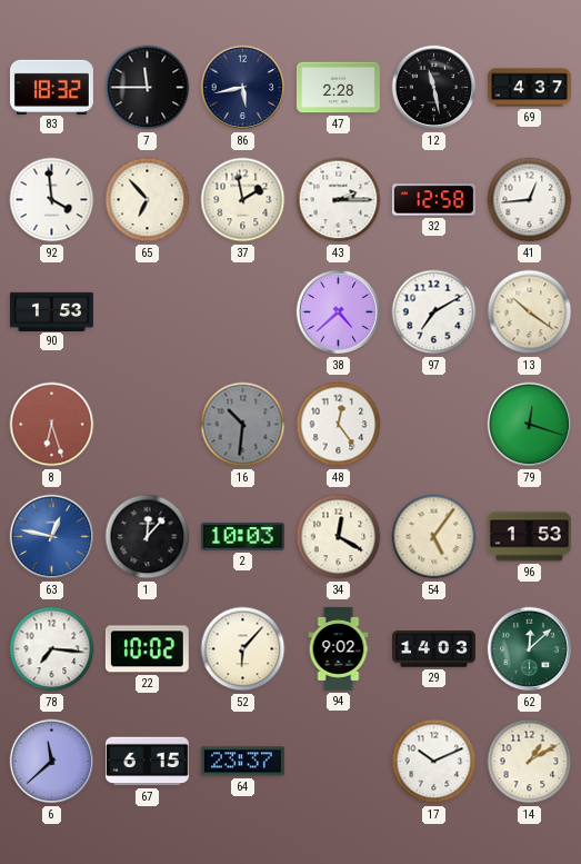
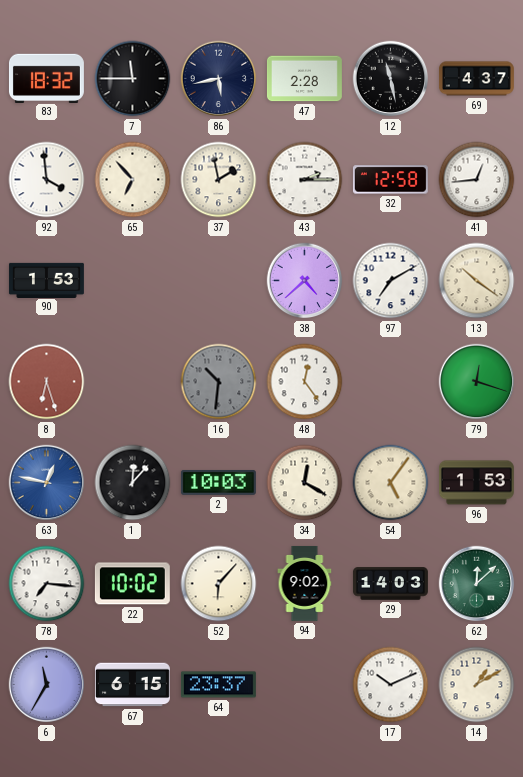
6: 11:38 -> 11:35 (47, 685)
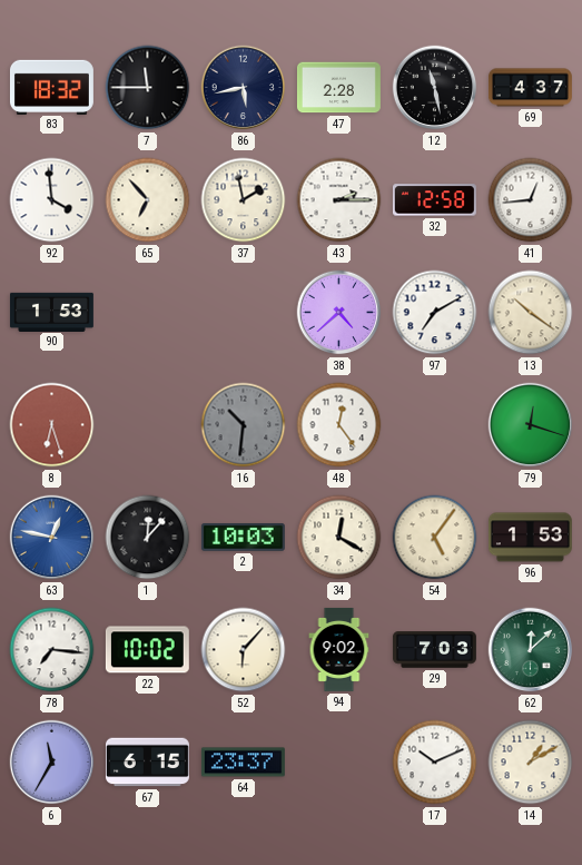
29: 14:03 -> 7:03 (434, 650)
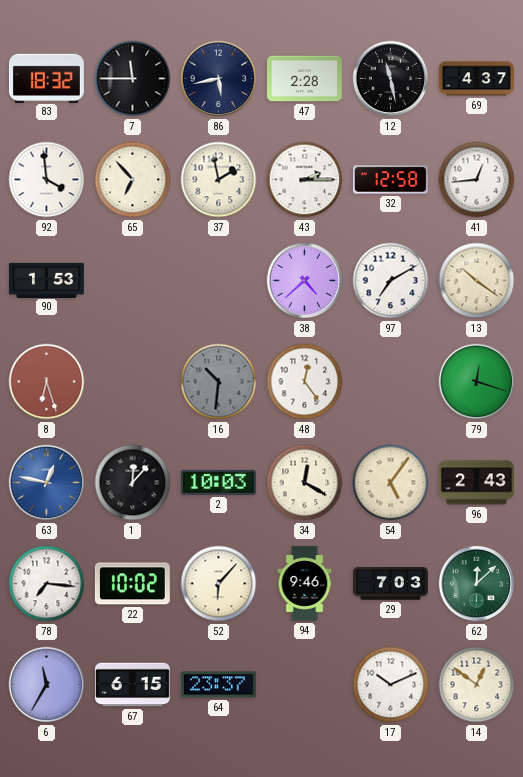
96: 1:53 -> 2:43 (476, 483)
94: 9:02 -> 9:46 (305, 584)
14: 1:10 -> 12:51 (477, 685)
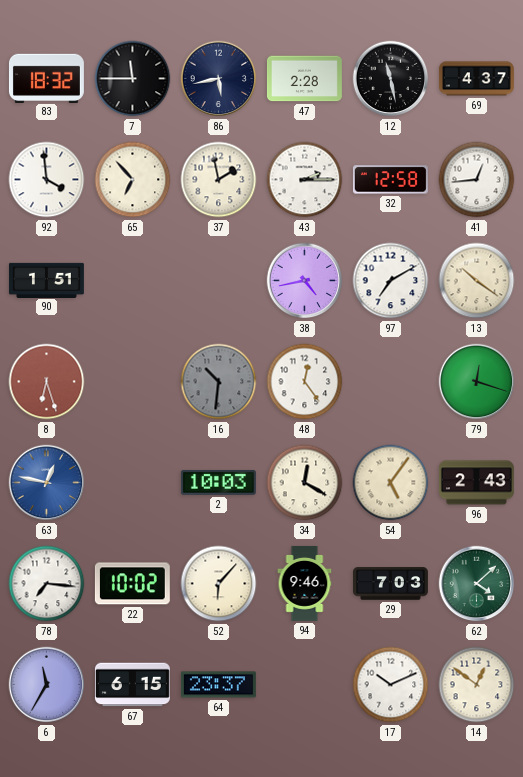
90: 1:53 -> 1:51 (46, 280)
38: 4:38 -> 4:43 (305, 281)
1: 12:07 -> none (133, 483)
62: 12:08 -> 4:08 (477, 584)
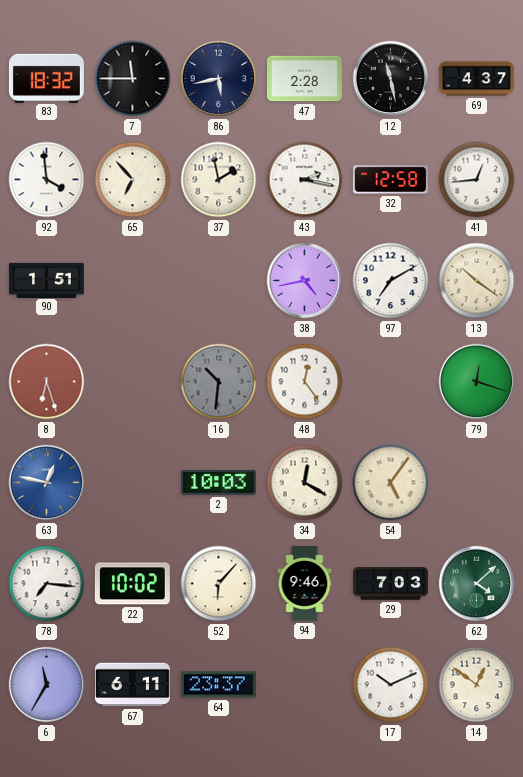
43: 2:15 -> 2:17 (305, 180)
96: 2:43 -> none (476, 483)
67: 6:15 -> 6:11 (132, 685)
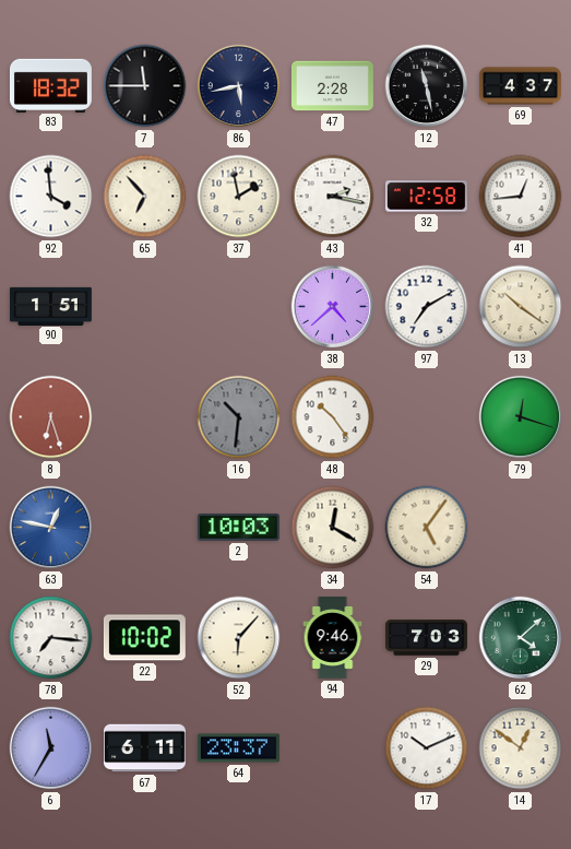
38: 4:43 -> 4:38 (333, 307)
48: 12:24 -> 10:24 (333, 417)
